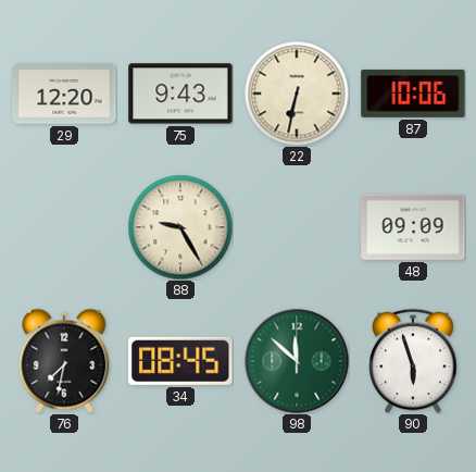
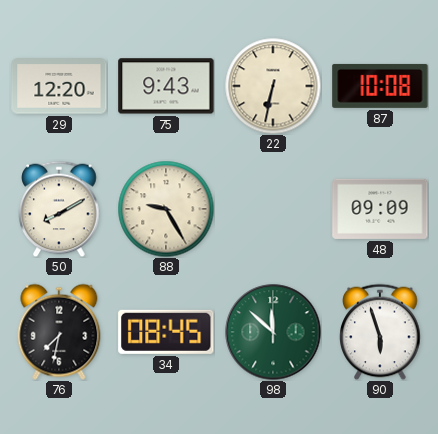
87: 10:06 -> 10:08 (380, 86)
50: none -> 8:10 (59, 209)
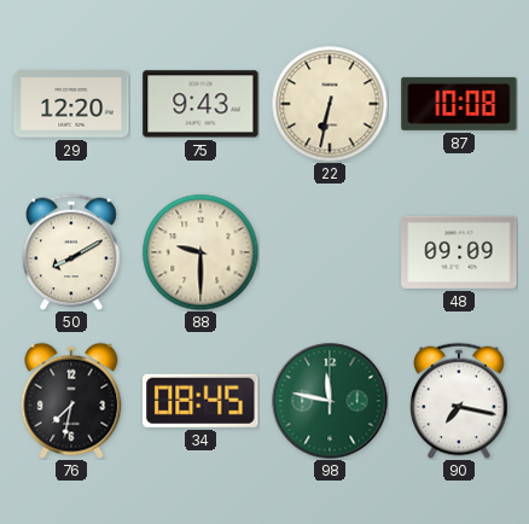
88: 9:25 -> 9:30 (200, 252)
98: 11:52 -> 11:47 (330, 401)
90: 5:57 -> 7:17 (459, 401)
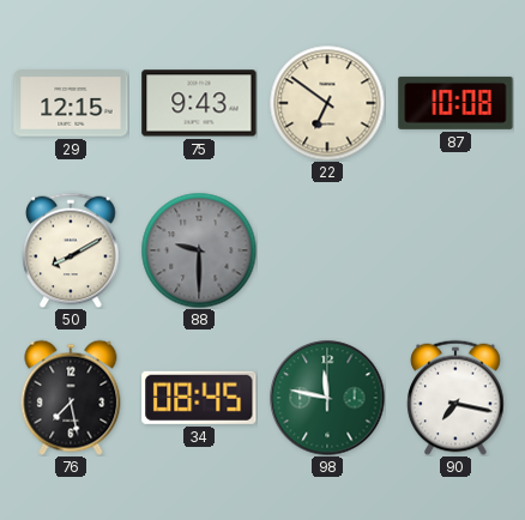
29: 12:20 -> 12:15 (71, 103)
22: 6:32 -> 6:51 (327, 103)
88 dial: cream -> grey (199, 250)
48: 09:09 -> none (459, 252)
76: 7:32 -> 7:28 (71, 398)
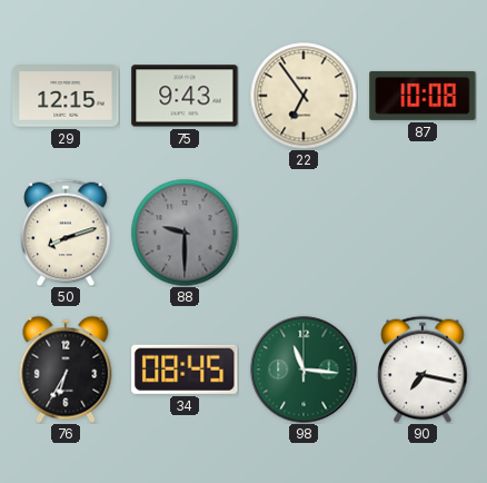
22: 6:51 -> 6:54 (304, 96)
50: 8:10 -> 8:12 (66, 233)
76: 7:28 -> 6:35 (66, 369)
98: 11:47 -> 11:16 (304, 369)
